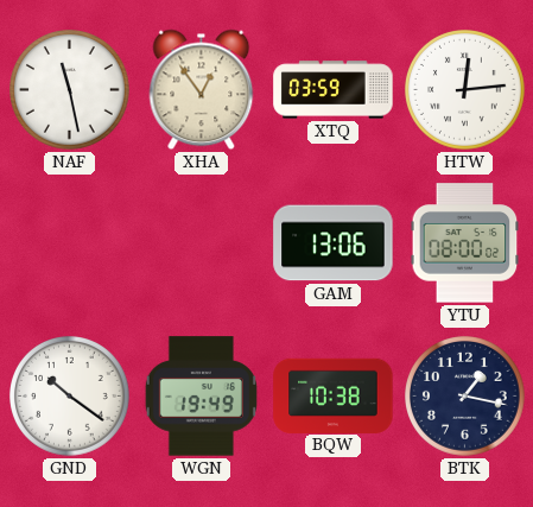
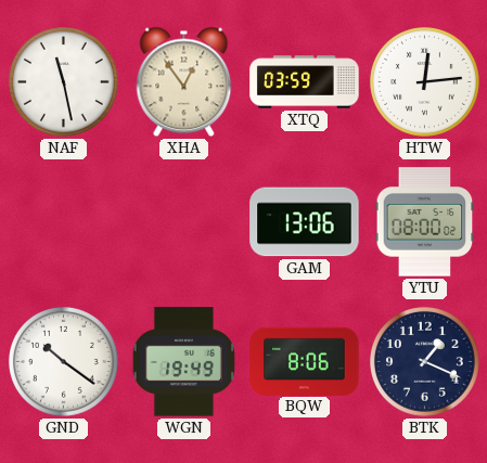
BQW: 10:38 -> 8:06 (305, 361)
BTK: 1:17 -> 1:19 (425, 362)
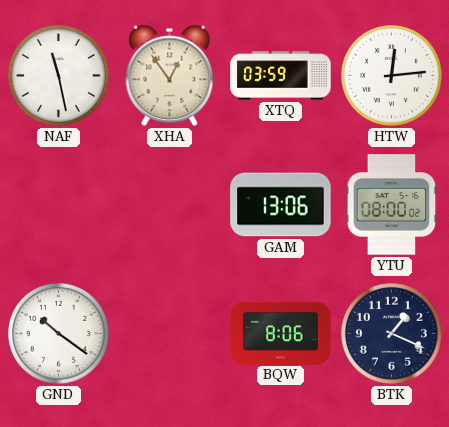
WGN: 19:49 -> none (183, 362)
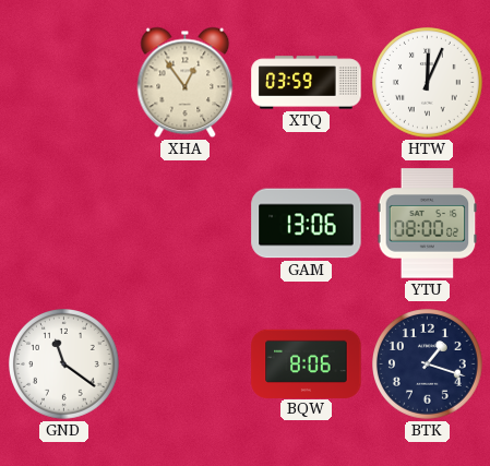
NAF: 11:28 -> none (59, 76)
HTW: 12:14 -> 12:04 (428, 83)
GND: 10:21 -> 11:21 (64, 365)
BTK: 1:19 -> 1:18 (428, 365)
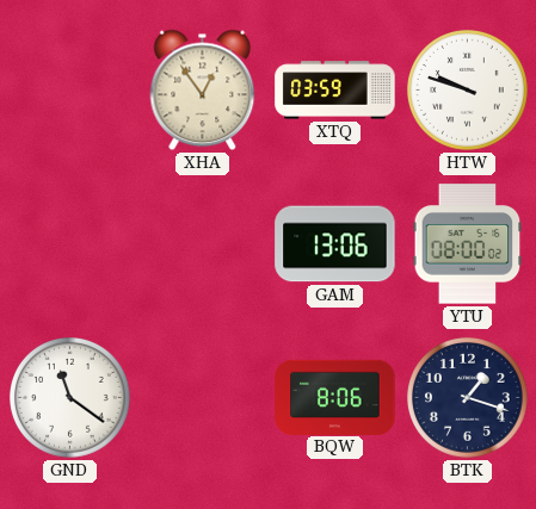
HTW: 12:04 -> 9:48 (468, 91)
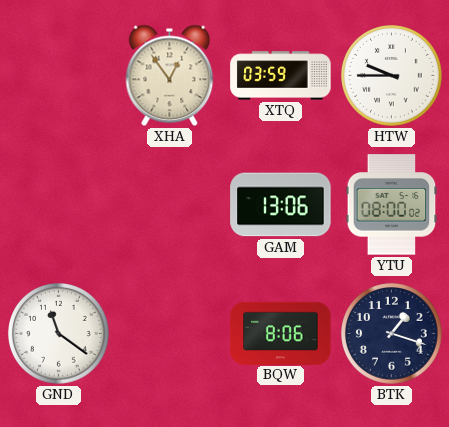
HTW: 9:48 -> 9:45 (392, 76)
